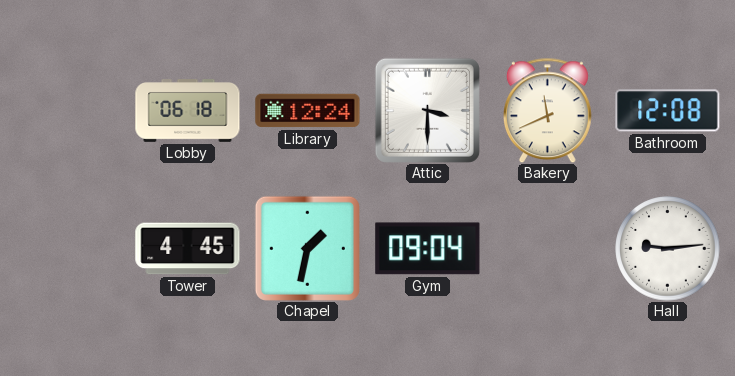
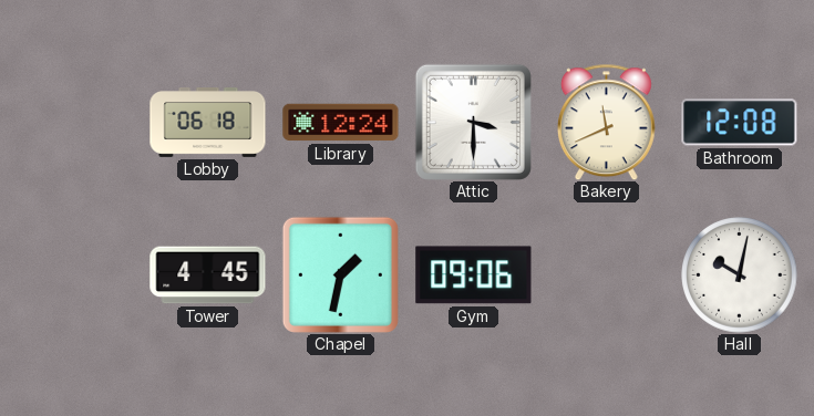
Gym: 09:04 -> 09:06 (474, 275)
Hall: 9:14 -> 10:02 (740, 275)
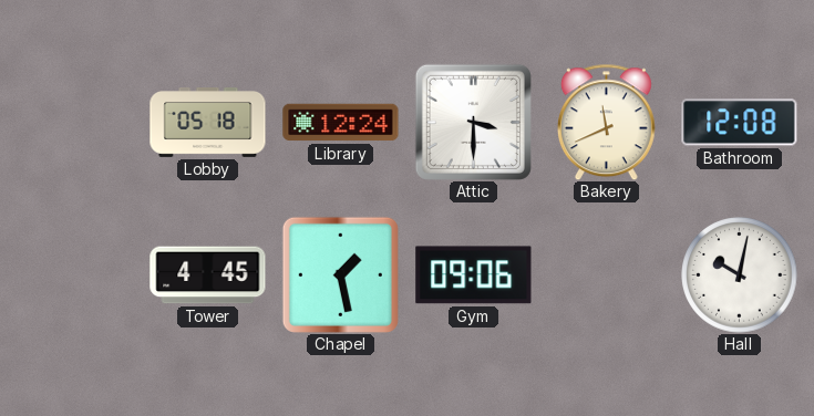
Lobby: 06:18 -> 05:18 (208, 123)
Chapel: 1:32 -> 1:28 (340, 274)
